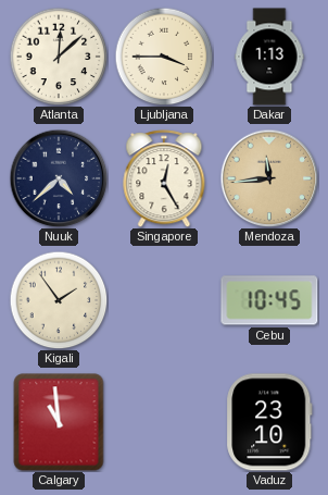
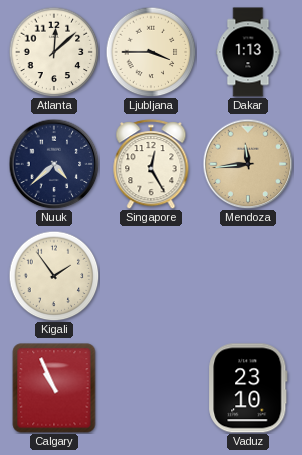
Cebu: 10:45 -> none (269, 300)
Calgary: 10:59 -> 10:56 (54, 388)
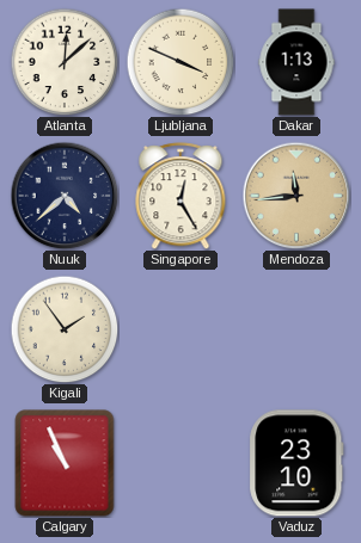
Ljubljana: 3:45 -> 3:49 (180, 62)
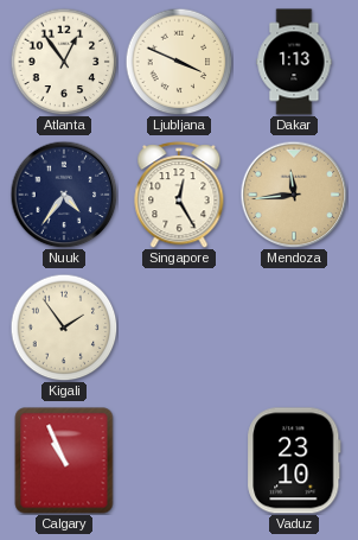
Atlanta: 12:08 -> 12:54 (64, 62)
Nuuk: 4:38 -> 4:36 (64, 195)
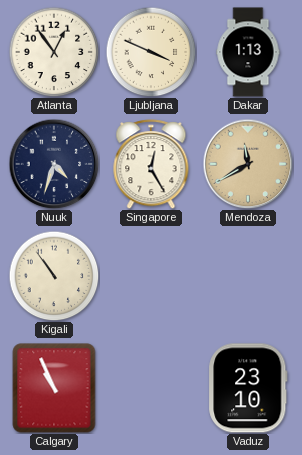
Nuuk: 4:36 -> 4:33 (54, 164)
Mendoza: 11:44 -> 11:40 (248, 164)
Kigali: 1:54 -> 10:54 (54, 276)
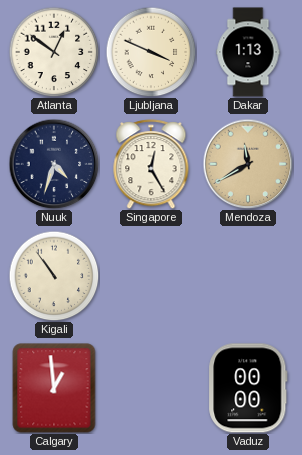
Atlanta: 12:54 -> 12:51 (54, 52)
Calgary: 10:56 -> 12:59 (54, 388)
Vaduz: 23:10 -> 00:00 (248, 388)
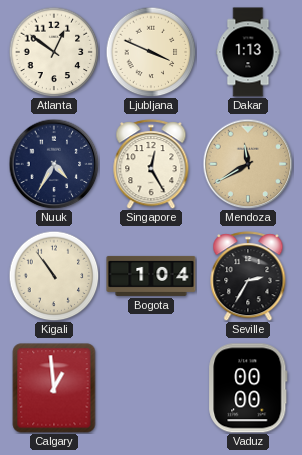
Nuuk: 4:33 -> 4:35 (54, 164)
Bogota: none -> 1:04 (151, 276)
Seville: none -> 2:35 (248, 276)
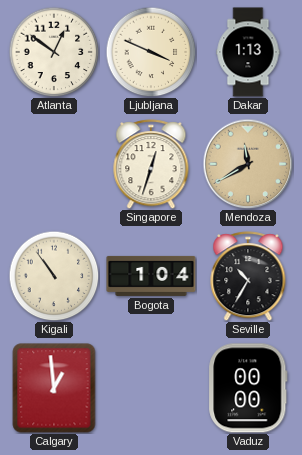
Nuuk: 4:35 -> none (54, 164)
Singapore: 12:25 -> 12:33 (151, 164)
Seville: 2:35 -> 10:35 (248, 276)
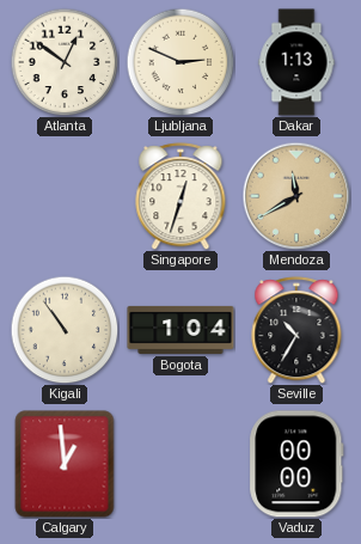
Ljubljana: 3:49 -> 2:49 (180, 62)
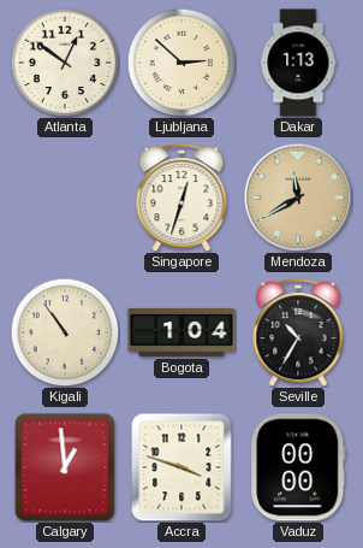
Ljubljana: 2:49 -> 2:52 (181, 63)
Accra: none -> 3:48 (181, 467)
